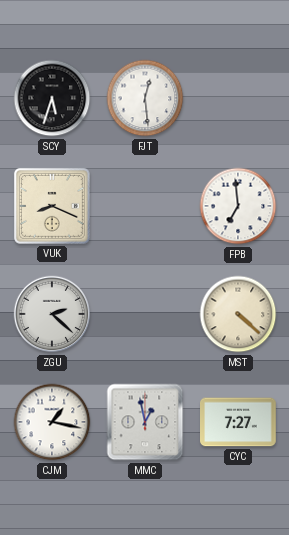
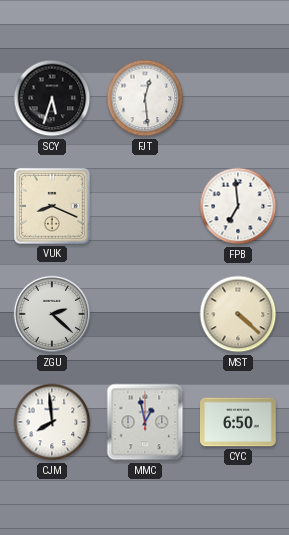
CJM: 1:17 -> 7:59 (52, 422)
CYC: 7:27 -> 6:50 (239, 422)
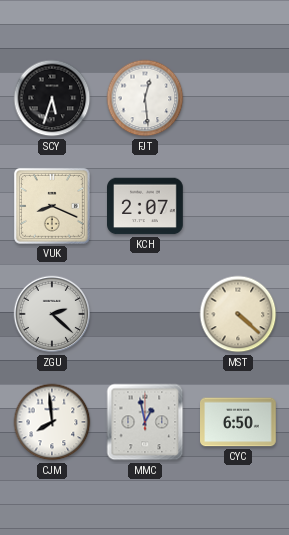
KCH: none -> 2:07 (145, 206)
FPB: 6:59 -> none (238, 206)
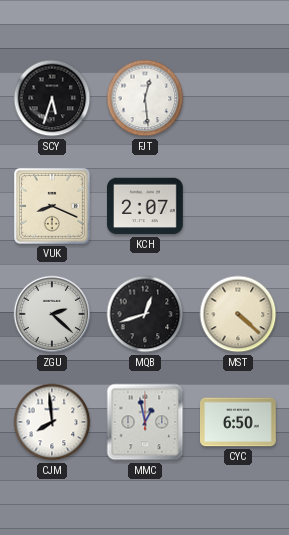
MQB: none -> 12:42 (145, 314)
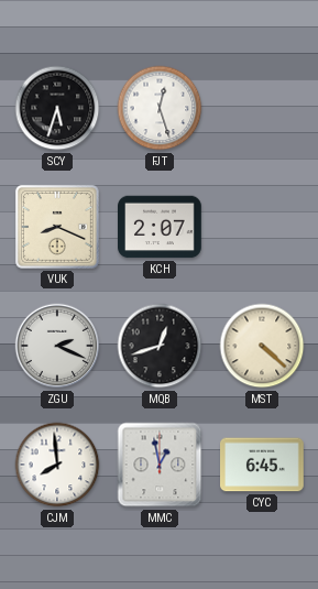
FJT: 12:29 -> 12:27 (160, 108)
ZGU: 2:22 -> 2:19 (57, 346)
CYC: 6:50 -> 6:45 (263, 465)
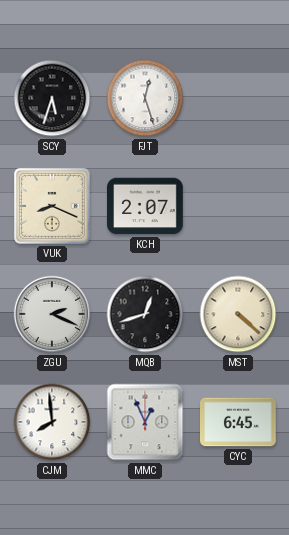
MMC: 12:58 -> 12:56 (145, 422)
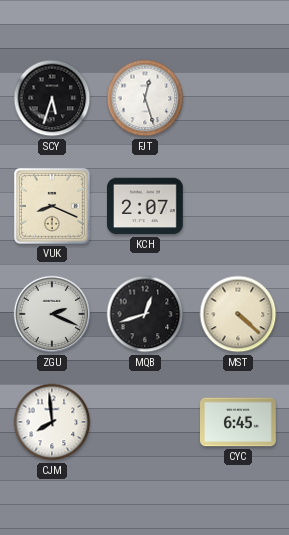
MMC: 12:56 -> none (145, 422)
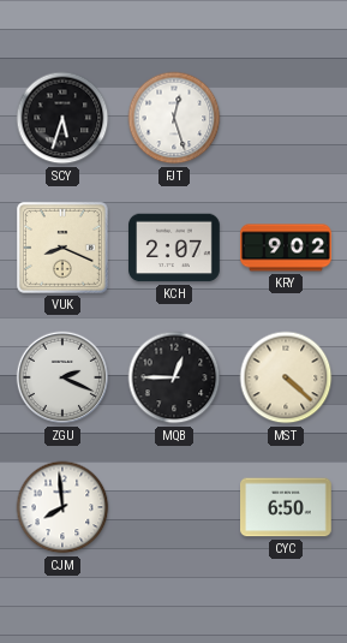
KRY: none -> 9:02 (286, 248)
MQB: 12:42 -> 12:45 (174, 377)
CYC: 6:45 -> 6:50 (287, 507)
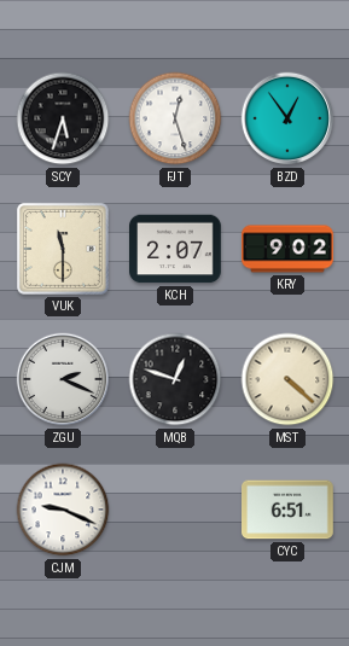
BZD: none -> 12:54 (287, 118)
VUK: 8:19 -> 11:30 (63, 249)
MQB: 12:45 -> 12:48 (175, 379)
CJM: 7:59 -> 9:19 (63, 510)
CYC: 6:50 -> 6:51 (289, 510)
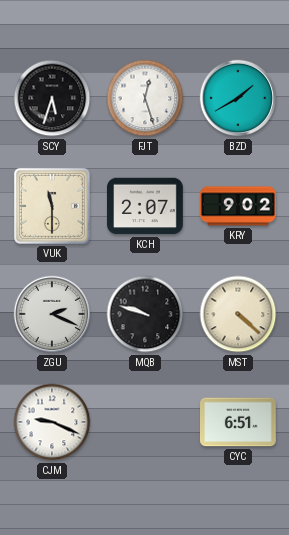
BZD: 12:54 -> 1:40 (238, 98)
MQB: 12:48 -> 9:48 (145, 314)
